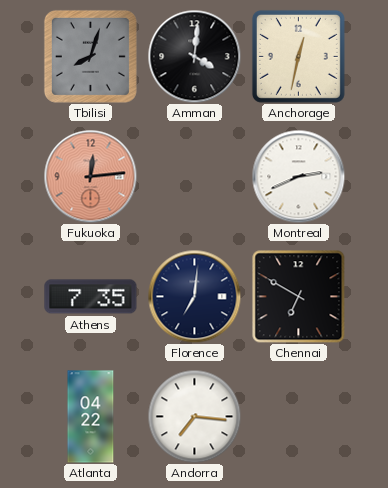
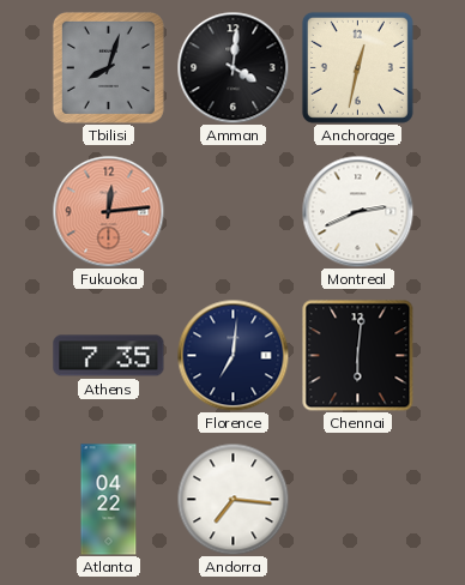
Chennai: 6:50 -> 6:01 (357, 355)
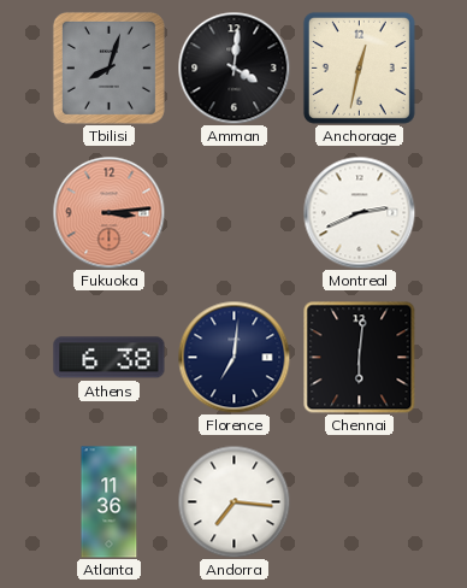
Fukuoka: 12:14 -> 3:14 (108, 212)
Athens: 7:35 -> 6:38 (110, 358)
Atlanta: 04:22 -> 11:36 (110, 502)
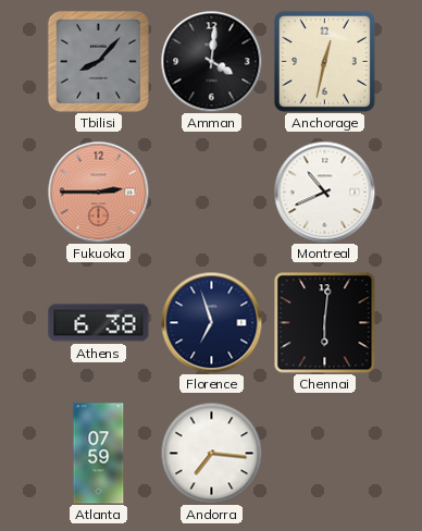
Tbilisi: 8:03 -> 8:07 (98, 61)
Fukuoka: 3:14 -> 2:45 (98, 192)
Montreal: 2:41 -> 10:41 (324, 192)
Florence: 7:01 -> 6:57 (211, 322)
Atlanta: 11:36 -> 07:59 (99, 454)
